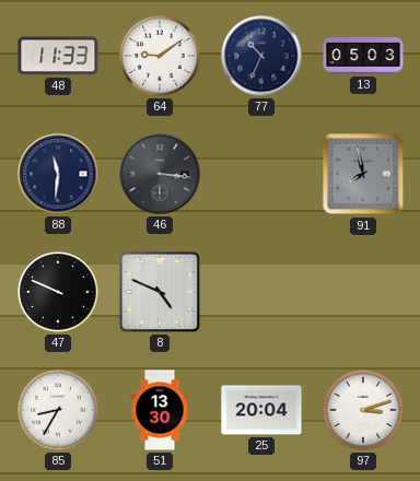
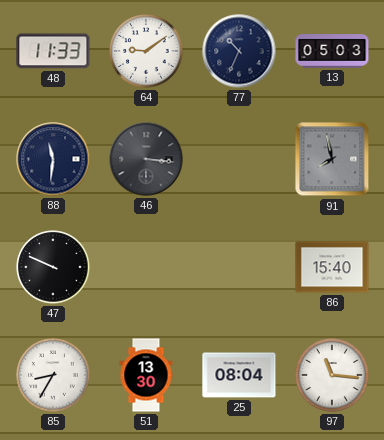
8: 4:49 -> none (160, 292)
86: none -> 15:40 (332, 267)
25: 20:04 -> 08:04 (239, 375)
97: 3:12 -> 11:16 (332, 375)
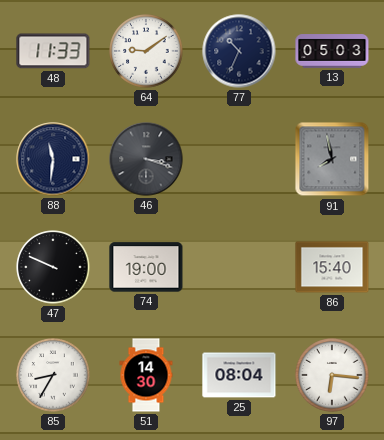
46: 3:16 -> 3:18 (146, 159)
74: none -> 19:00 (146, 267)
51: 13:30 -> 14:30 (146, 375)
97: 11:16 -> 6:16 (332, 375)
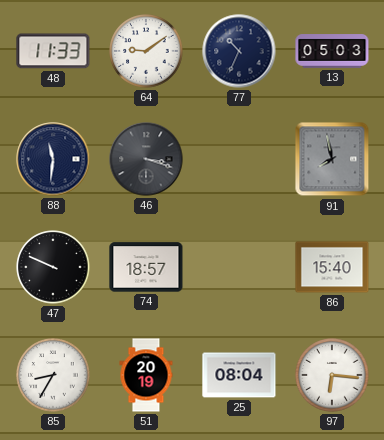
74: 19:00 -> 18:57 (146, 267)
51: 14:30 -> 20:19 (146, 375)
